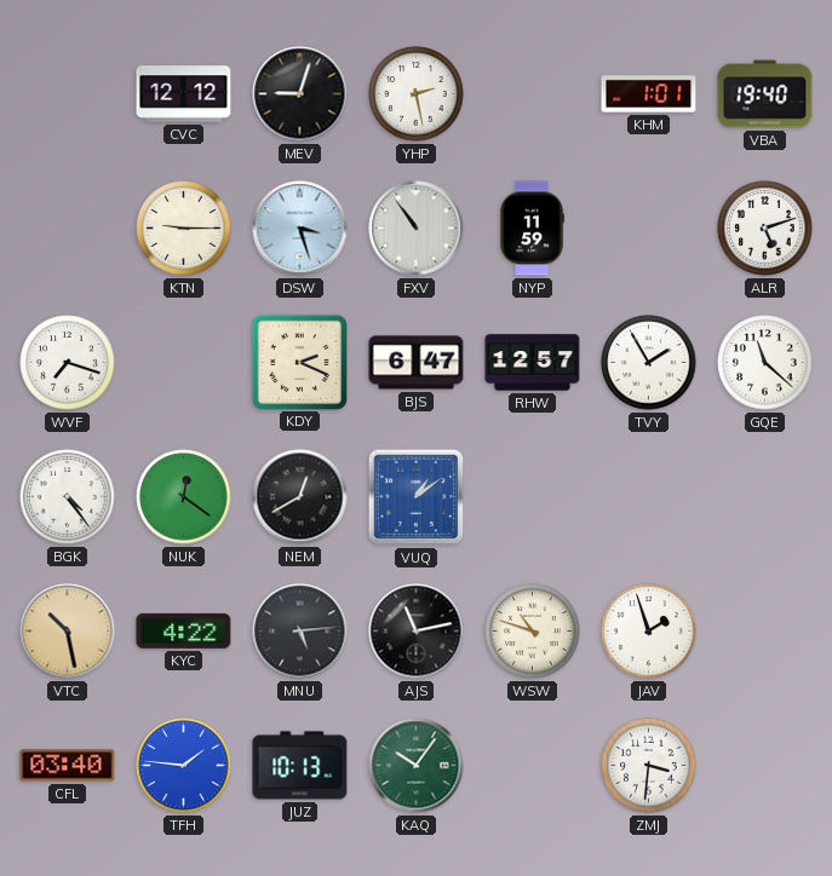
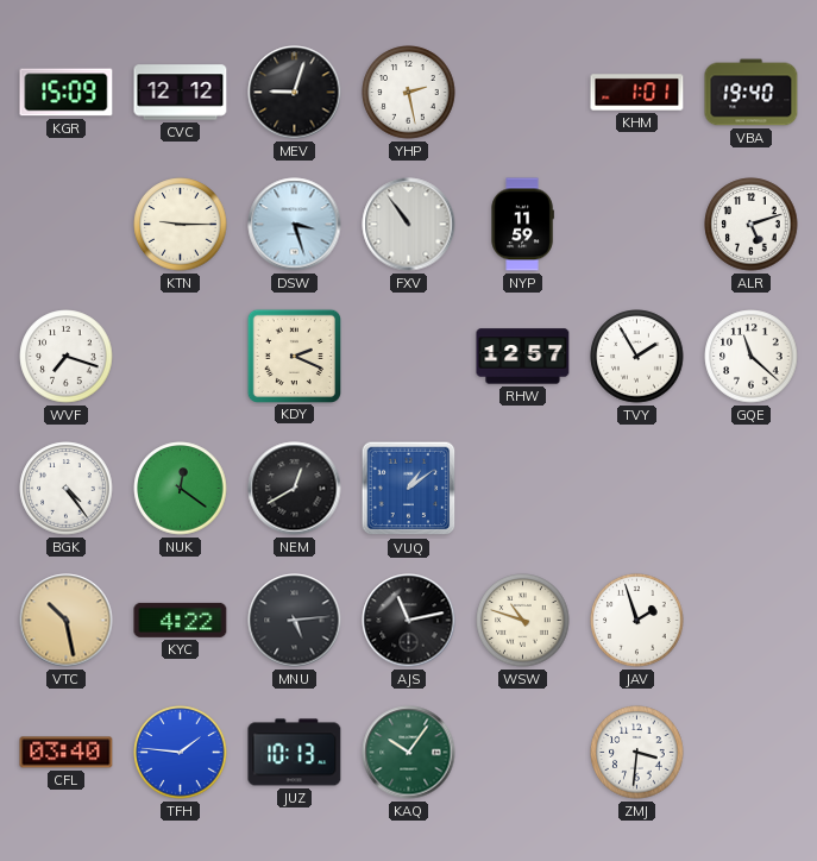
KGR: none -> 15:09 (67, 93)
BJS: 6:47 -> none (417, 363)
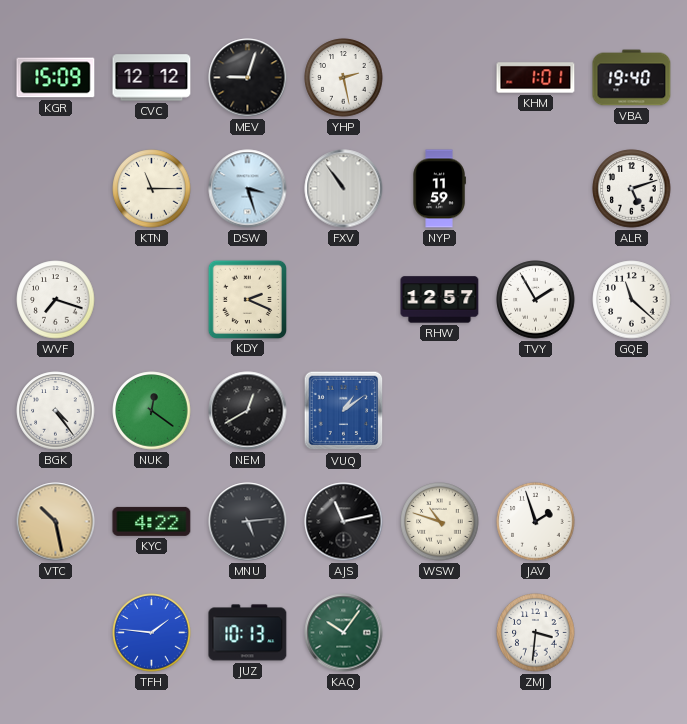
KTN: 9:15 -> 11:15 (152, 189)
CFL: 03:40 -> none (67, 753)
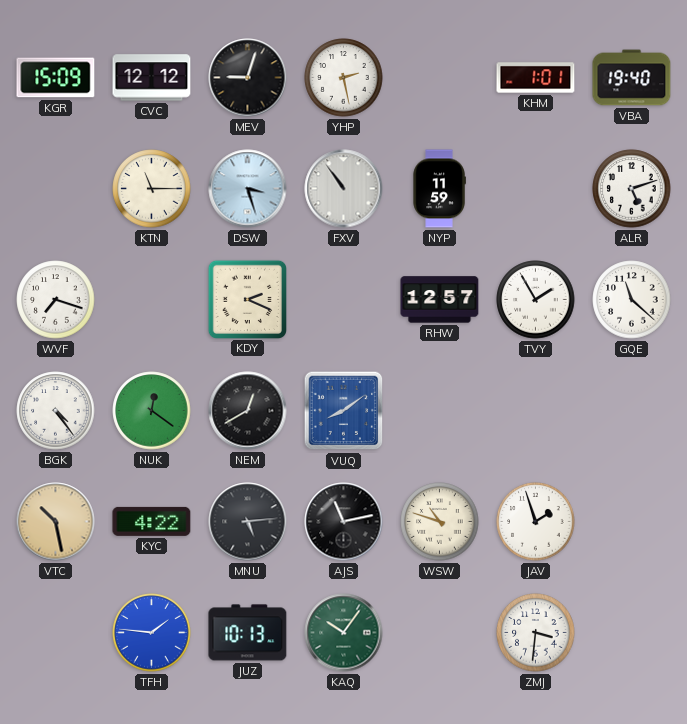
VUQ: 1:09 -> 8:09 (344, 411)
